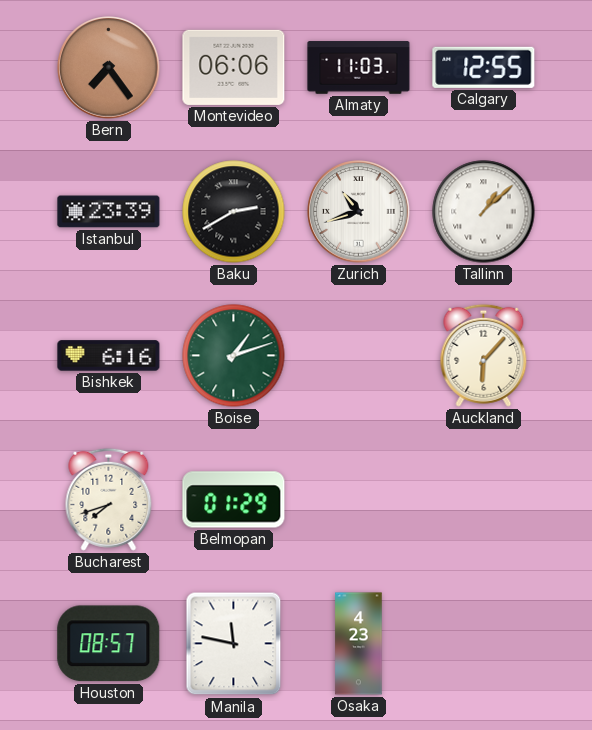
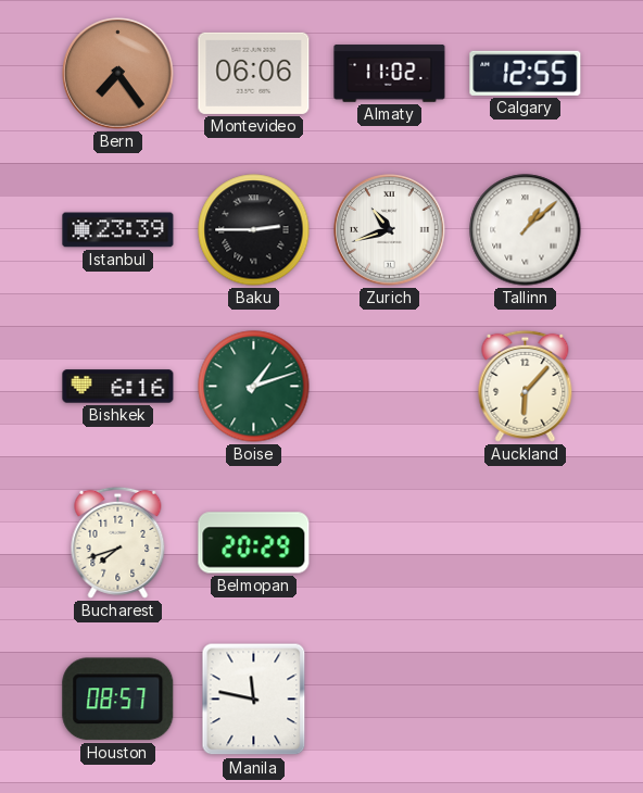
Almaty: 11:03 -> 11:02 (390, 74)
Baku: 2:40 -> 2:45 (254, 230)
Belmopan: 01:29 -> 20:29 (254, 543)
Osaka: 4:23 -> none (359, 644)
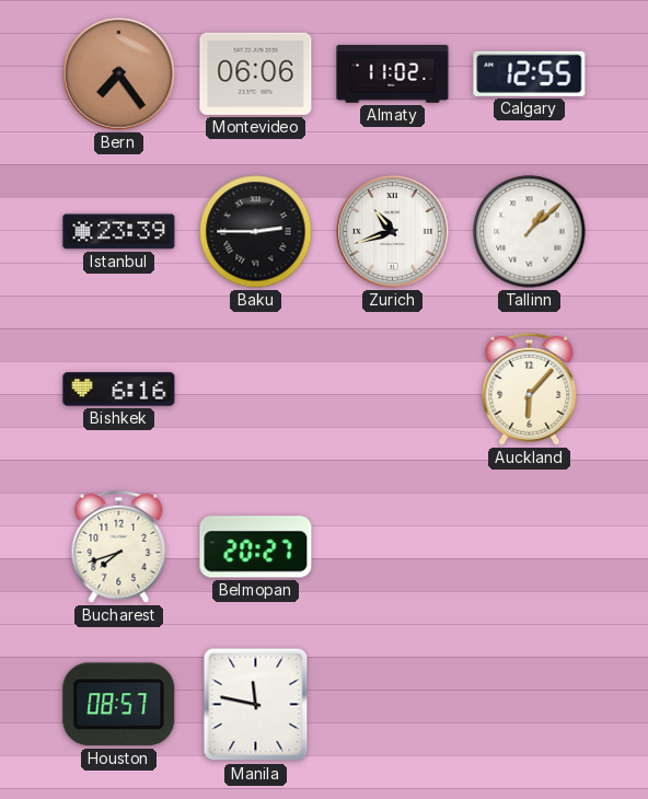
Boise: 1:12 -> none (254, 387)
Belmopan: 20:29 -> 20:27 (256, 547)
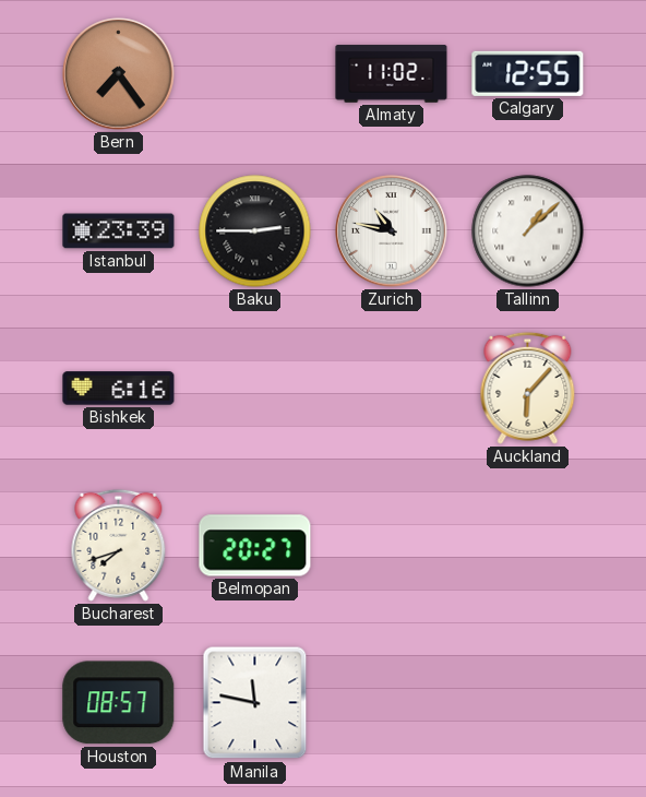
Montevideo: 06:06 -> none (256, 73)
Zurich: 10:42 -> 10:47 (392, 231)
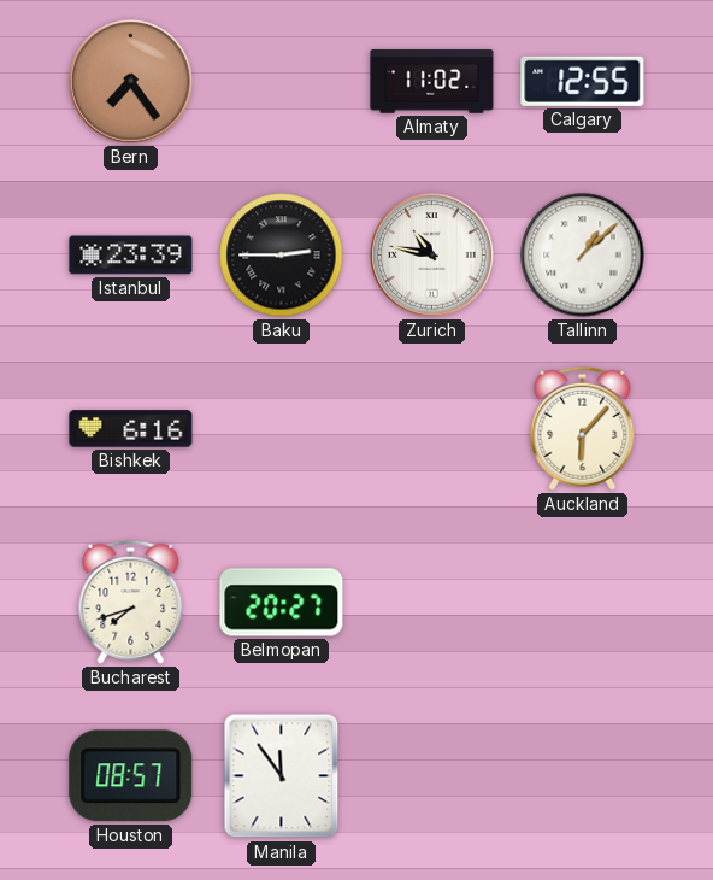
Manila: 11:47 -> 11:54 (282, 776)
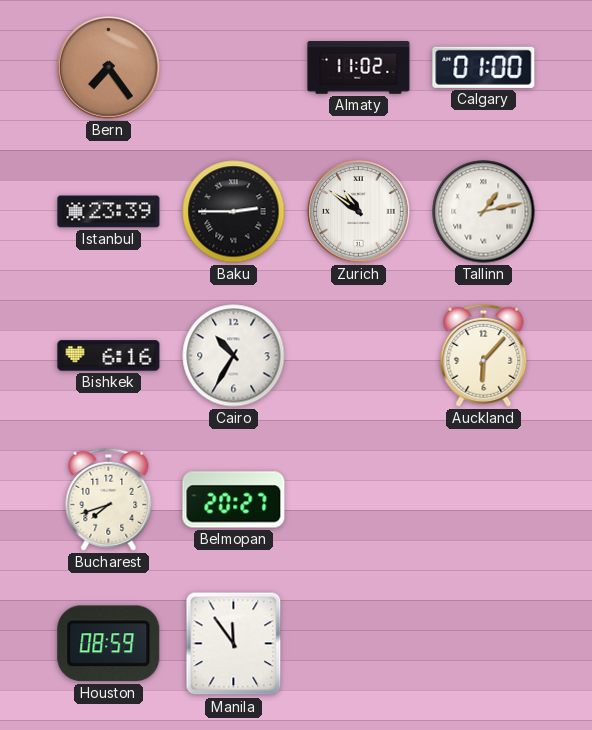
Calgary: 12:55 -> 01:00 (484, 67)
Zurich: 10:47 -> 10:51 (359, 212)
Tallinn: 1:08 -> 1:13 (484, 212)
Cairo: none -> 10:35 (234, 356)
Houston: 08:57 -> 08:59 (109, 644)
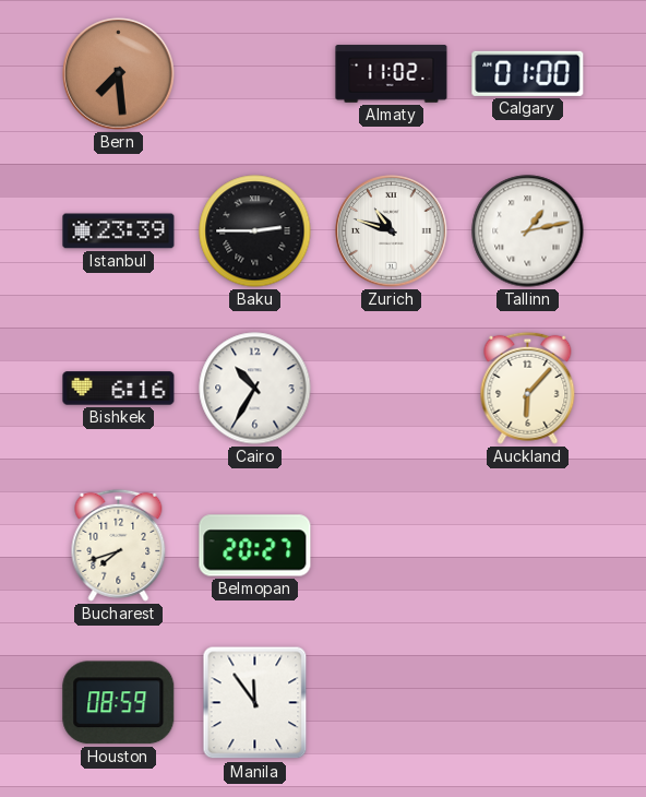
Bern: 7:24 -> 7:29 (119, 74)
Zurich: 10:51 -> 10:48 (392, 231)
